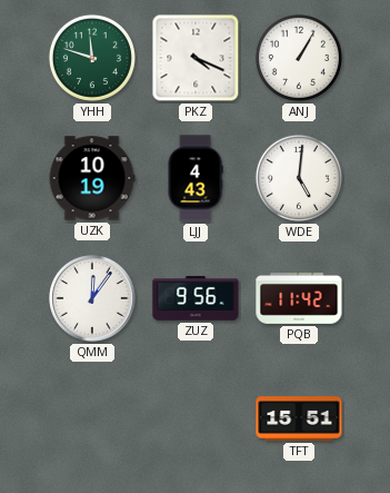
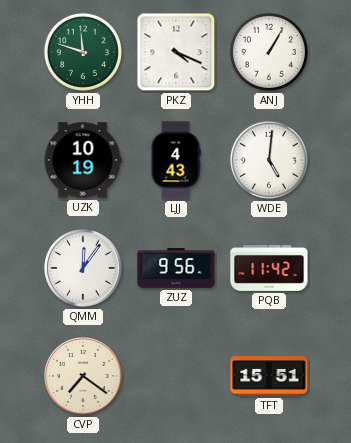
CVP: none -> 7:21 (83, 376)
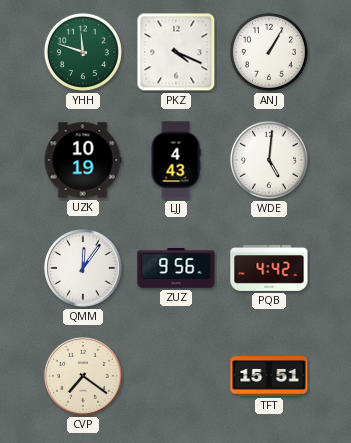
PQB: 11:42 -> 4:42 (269, 269)
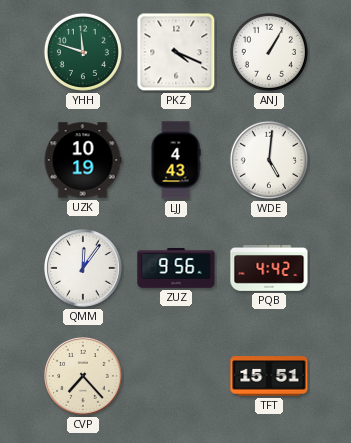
CVP: 7:21 -> 7:23 (83, 376)
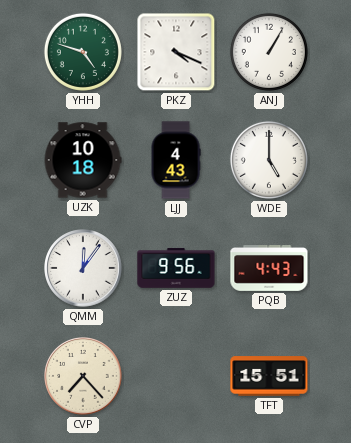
YHH: 11:48 -> 4:48 (83, 52)
UZK: 10:19 -> 10:18 (83, 160)
WDE: 5:01 -> 5:00 (269, 160)
PQB: 4:42 -> 4:43 (269, 269)
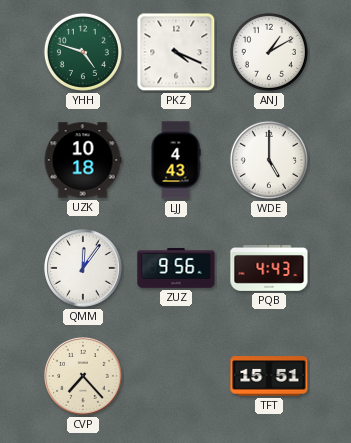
ANJ: 1:05 -> 1:10 (269, 52)
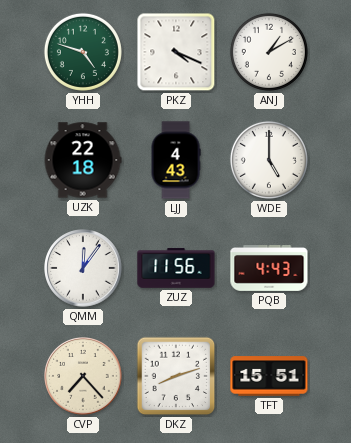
UZK: 10:18 -> 22:18 (83, 160)
ZUZ: 9:56 -> 11:56 (176, 268)
DKZ: none -> 8:12 (176, 376)
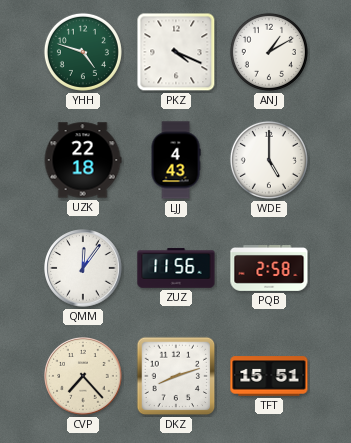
PQB: 4:43 -> 2:58 (269, 269)
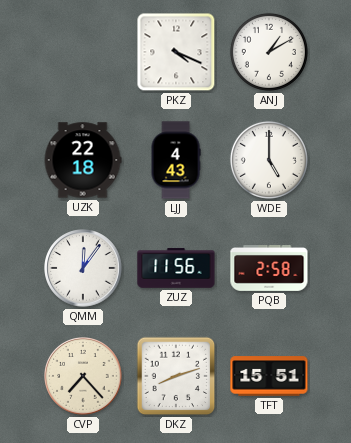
YHH: 4:48 -> none (83, 52)
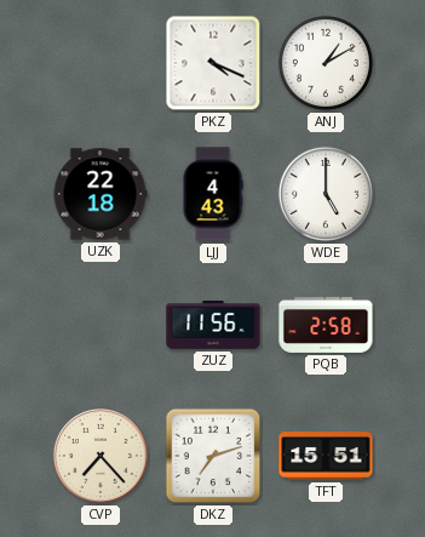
QMM: 12:06 -> none (83, 268)
DKZ: 8:12 -> 7:12 (213, 456)
